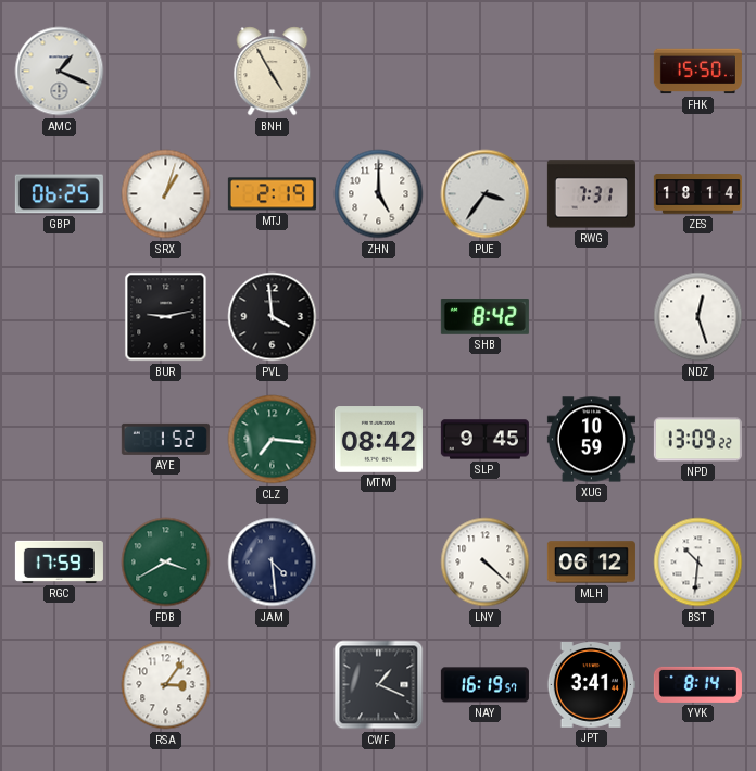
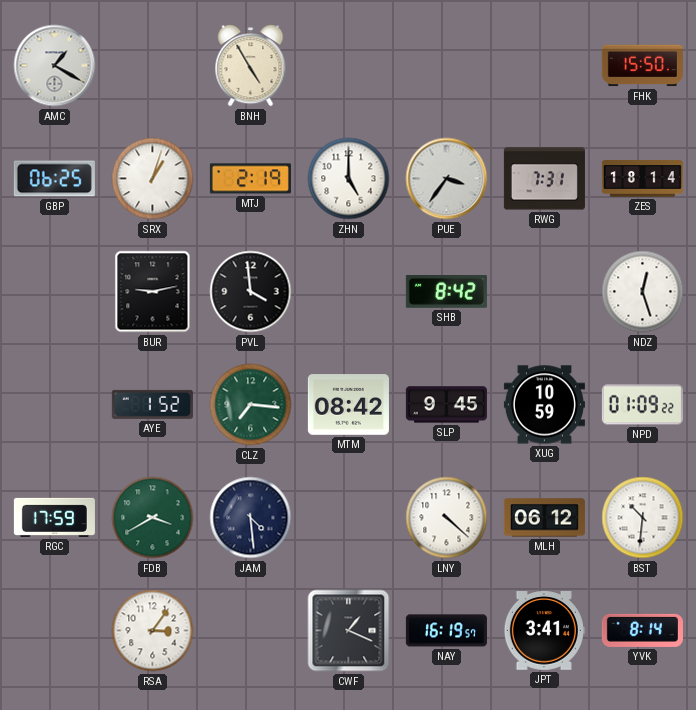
AMC: 1:19 -> 1:20 (55, 66)
NPD: 13:09 -> 01:09 (642, 405)
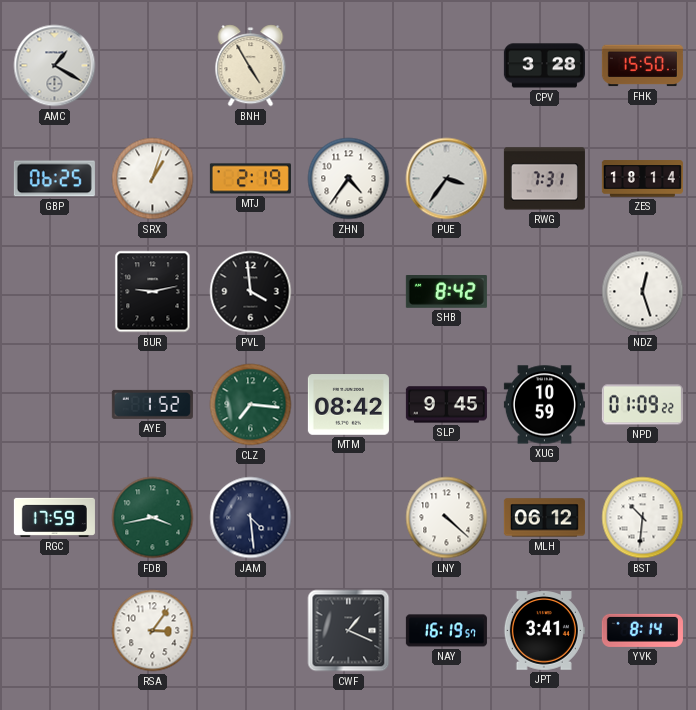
CPV: none -> 3:28 (544, 66)
ZHN: 5:00 -> 4:36 (349, 179)
FDB: 3:40 -> 3:43 (153, 518)
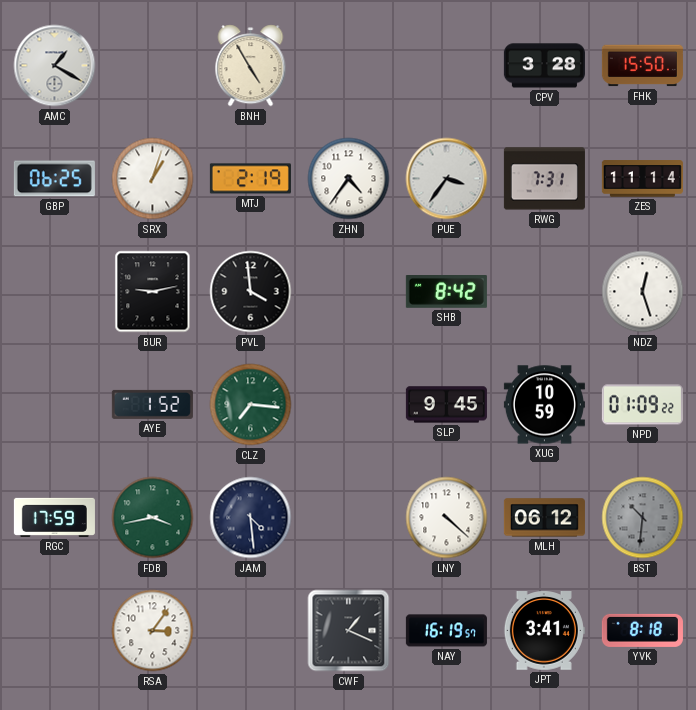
ZES: 18:14 -> 11:14 (642, 179)
MTM: 08:42 -> none (348, 405)
BST dial: white -> grey (643, 518)
YVK: 8:14 -> 8:18 (642, 630)
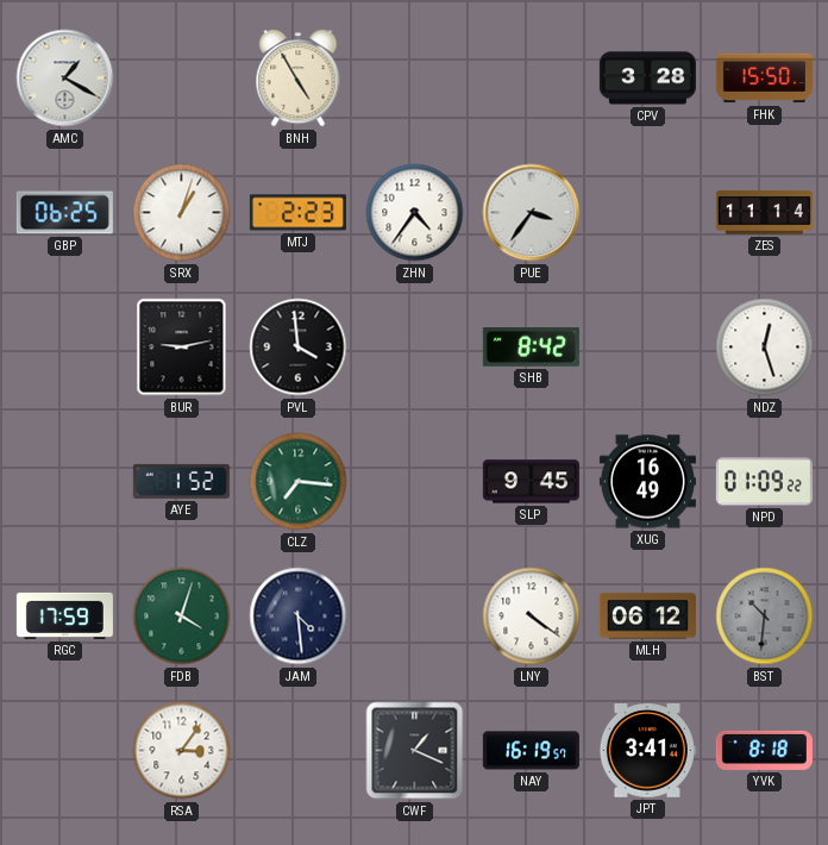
MTJ: 2:19 -> 2:23 (297, 213)
RWG: 7:31 -> none (544, 179)
XUG: 10:59 -> 16:49 (647, 482)
FDB: 3:43 -> 4:03 (182, 616)
LNY: 4:22 -> 4:21 (532, 616)
